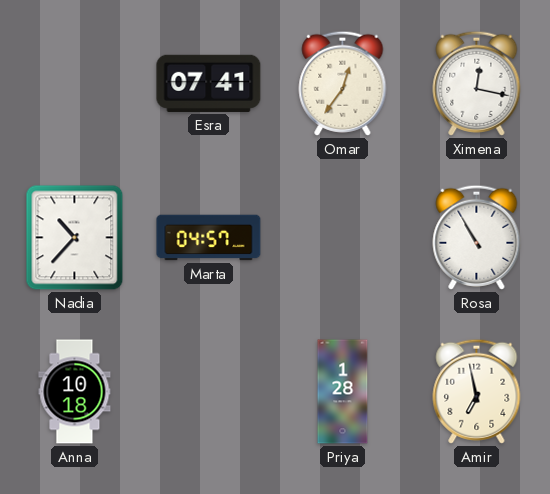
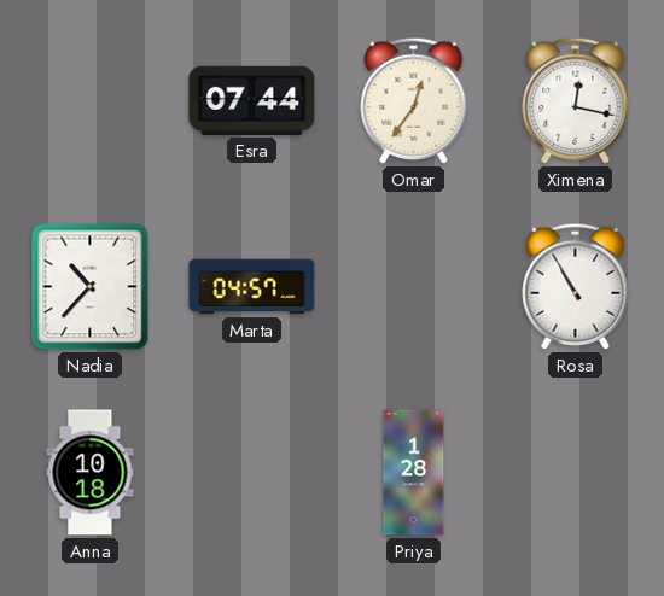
Esra: 07:41 -> 07:44 (252, 100)
Amir: 6:58 -> none (477, 391)
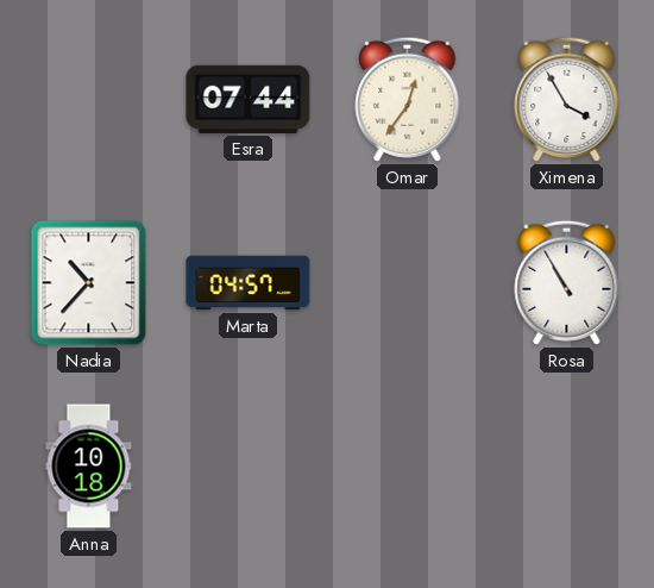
Ximena: 12:17 -> 3:55 (567, 99)
Priya: 1:28 -> none (414, 473)
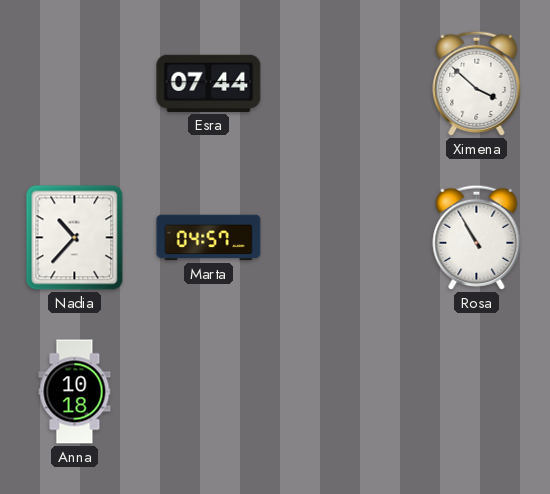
Omar: 12:36 -> none (408, 99)
Ximena: 3:55 -> 3:52 (477, 83)
